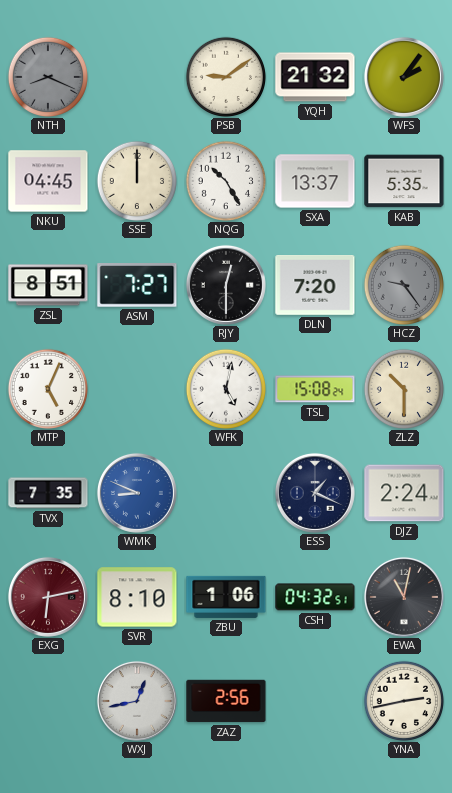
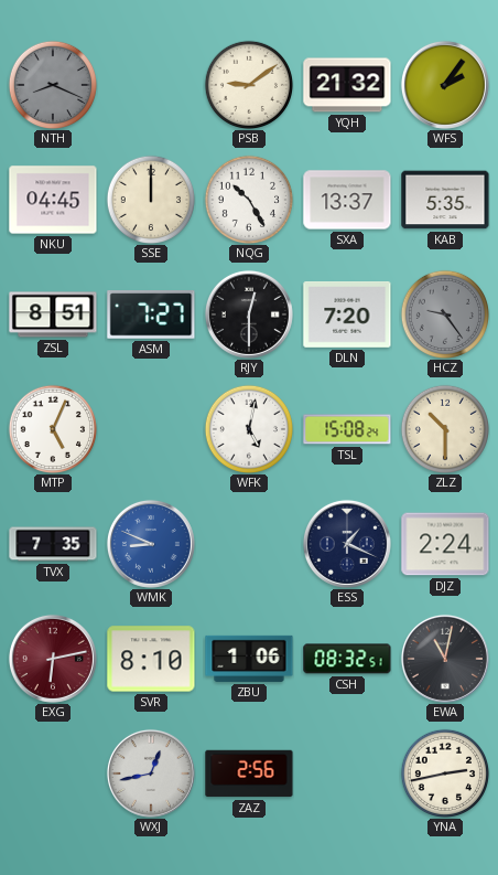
CSH: 04:32 -> 08:32 (347, 659)
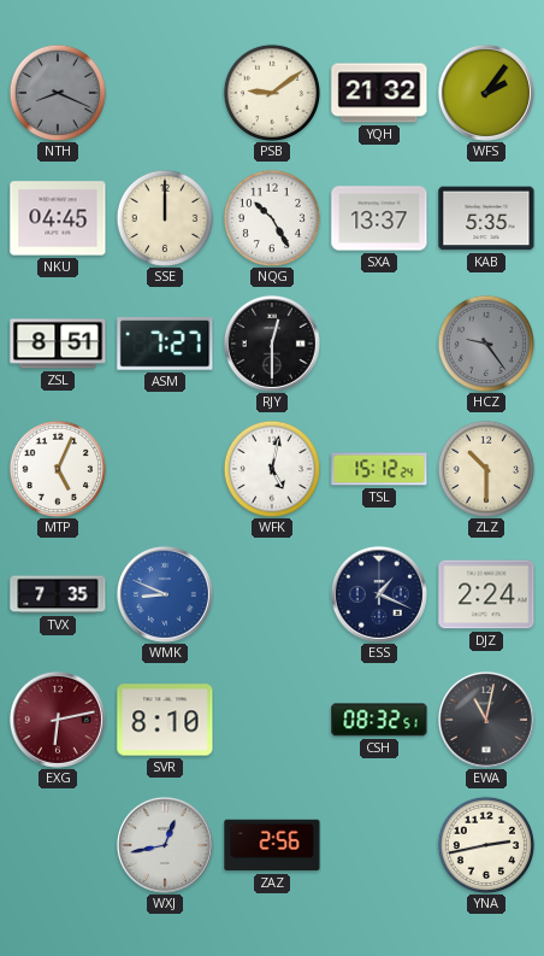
DLN: 7:20 -> none (347, 316)
TSL: 15:08 -> 15:12 (379, 469)
ZBU: 1:06 -> none (249, 659)
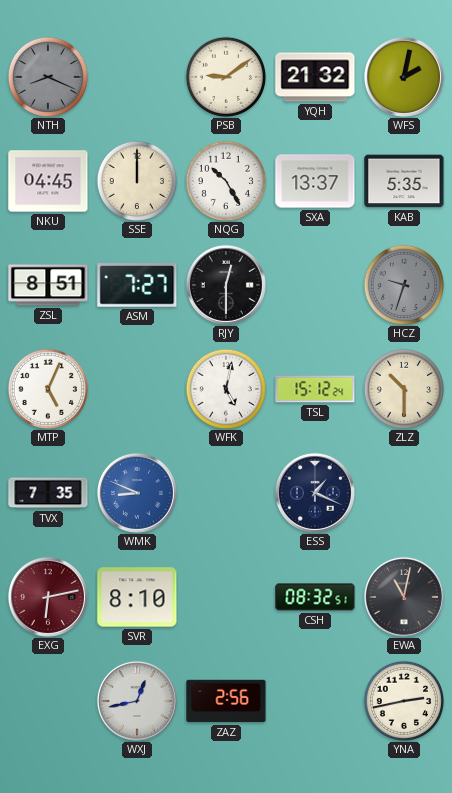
WFS: 2:06 -> 2:02 (404, 77)
HCZ: 9:24 -> 9:33 (403, 284)
DJZ: 2:24 -> none (486, 594)
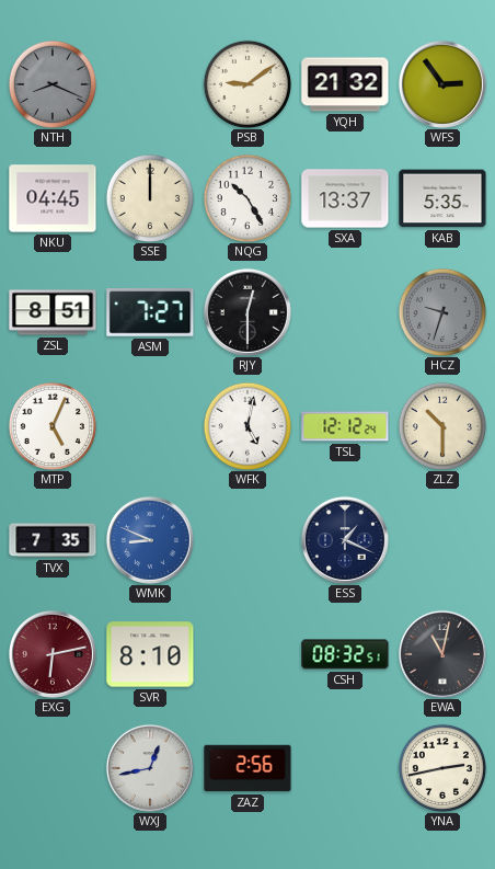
WFS: 2:02 -> 2:54 (442, 84)
TSL: 15:12 -> 12:12 (345, 426)
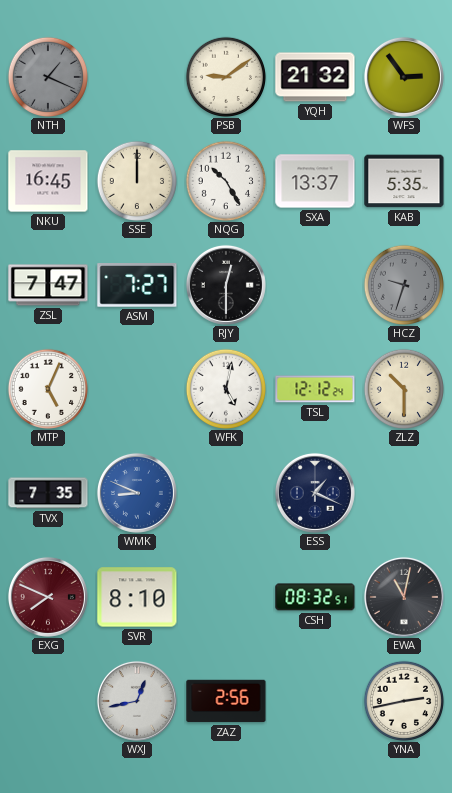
NTH: 8:19 -> 1:19 (47, 76)
NKU: 04:45 -> 16:45 (48, 181)
ZSL: 8:51 -> 7:47 (48, 285)
EXG: 6:13 -> 7:49 (48, 597)
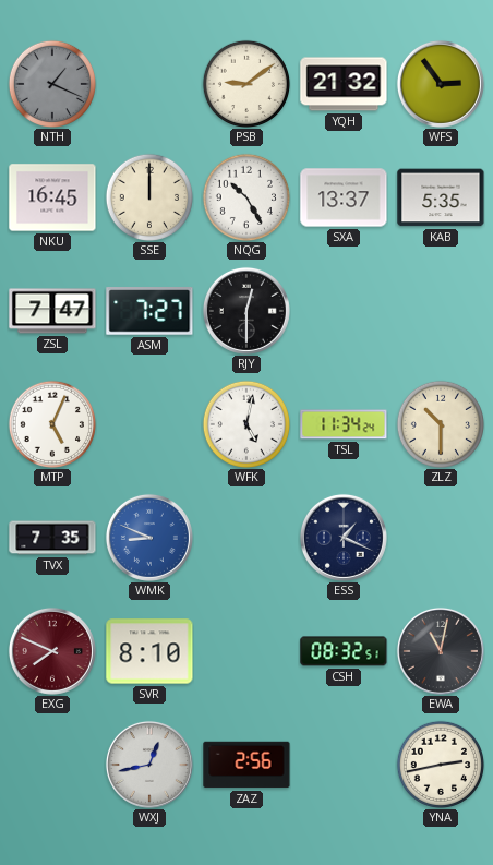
HCZ: 9:33 -> none (403, 284)
TSL: 12:12 -> 11:34 (344, 424)
